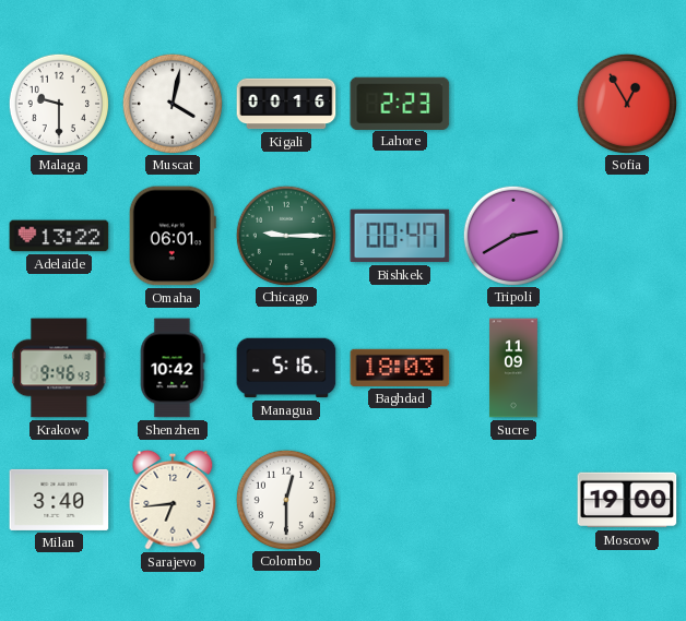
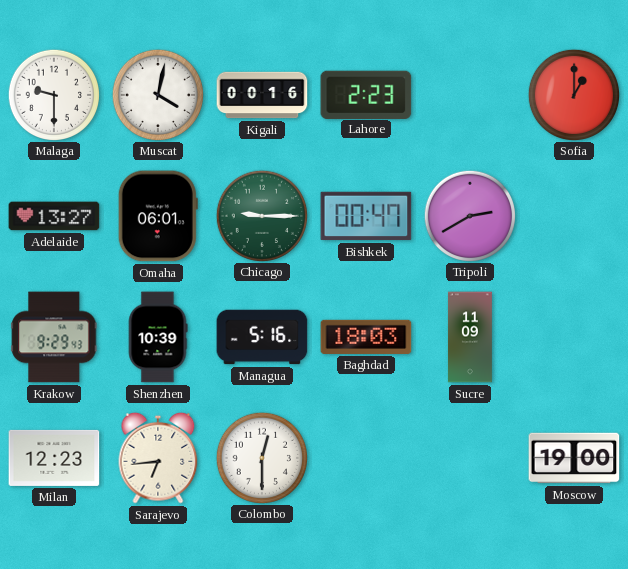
Sofia: 12:55 -> 1:00 (573, 94)
Adelaide: 13:22 -> 13:27 (54, 216)
Krakow: 9:46 -> 9:29 (54, 337)
Shenzhen: 10:42 -> 10:39 (158, 337)
Milan: 3:40 -> 12:23 (54, 458)
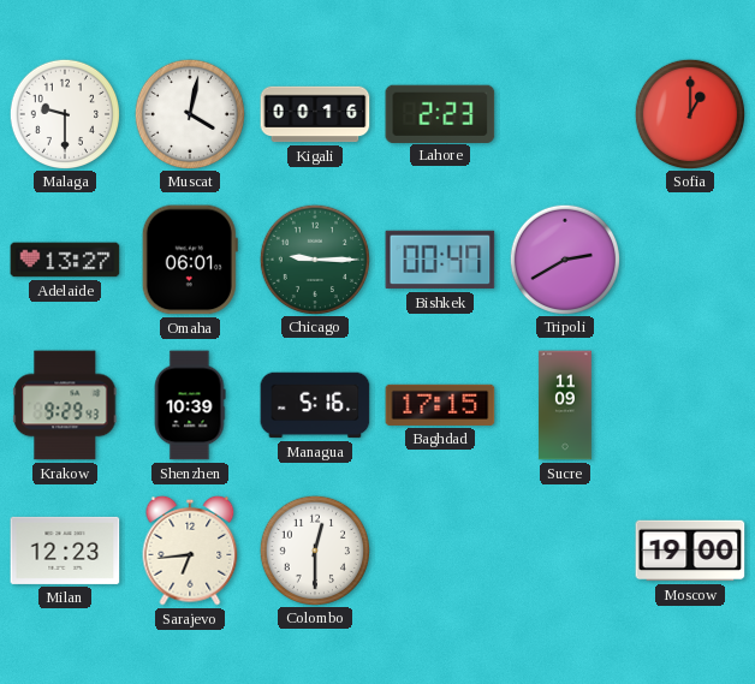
Baghdad: 18:03 -> 17:15 (440, 405)
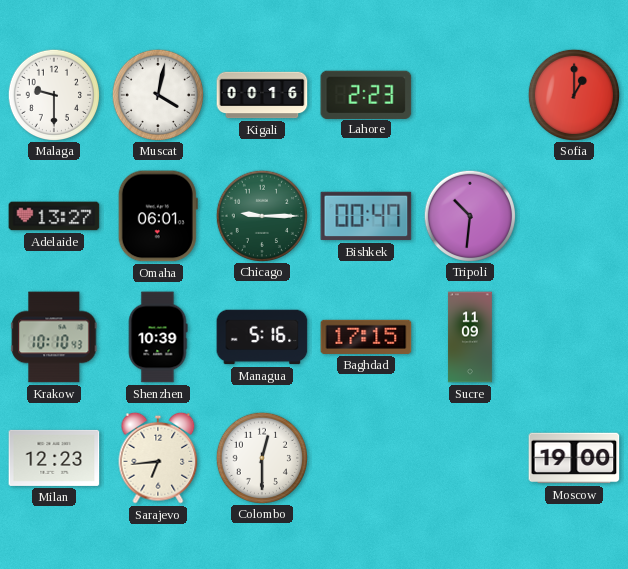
Tripoli: 2:40 -> 10:31 (469, 215)
Krakow: 9:29 -> 10:10 (54, 337)
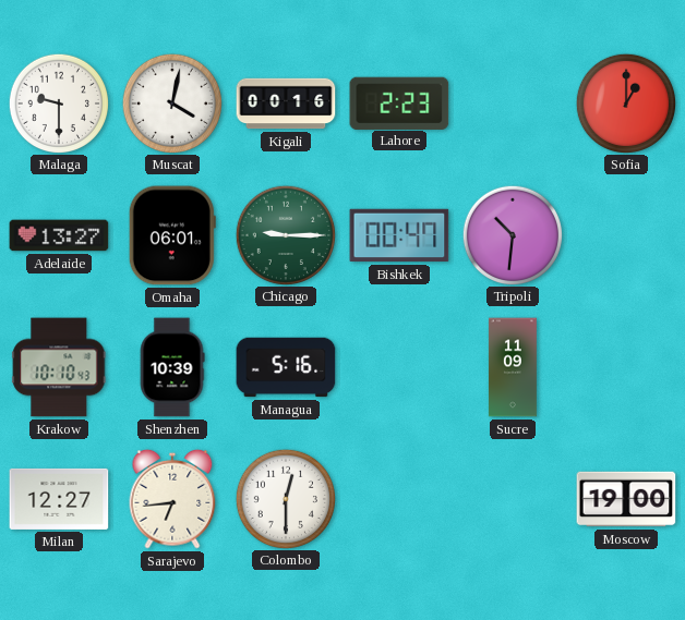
Baghdad: 17:15 -> none (366, 337)
Milan: 12:23 -> 12:27 (59, 499)
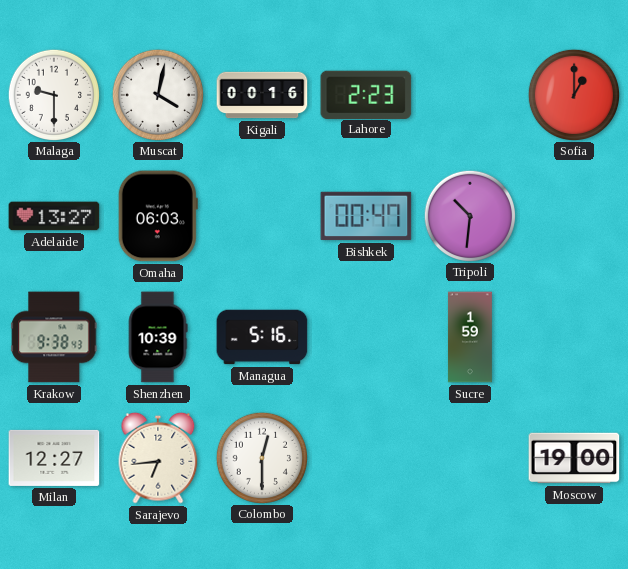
Omaha: 06:01 -> 06:03 (158, 216)
Chicago: 9:15 -> none (285, 234)
Krakow: 10:10 -> 9:38 (54, 337)
Sucre: 11:09 -> 1:59 (470, 337)
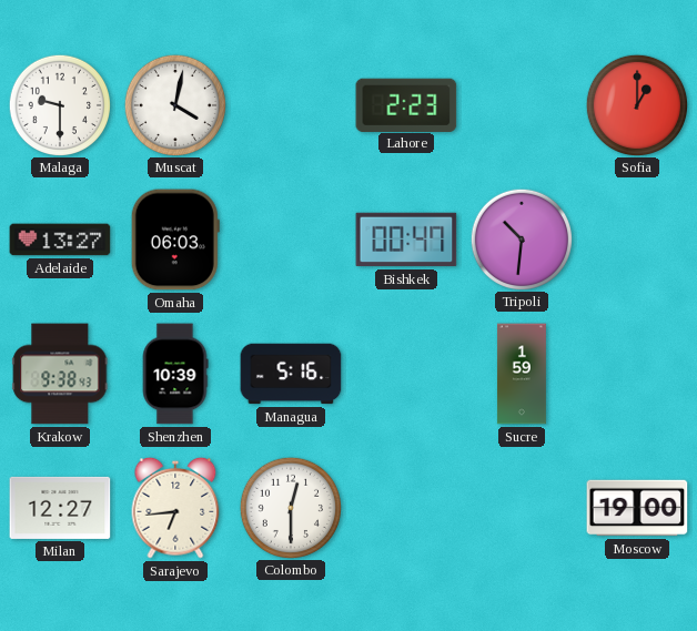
Kigali: 00:16 -> none (262, 95)
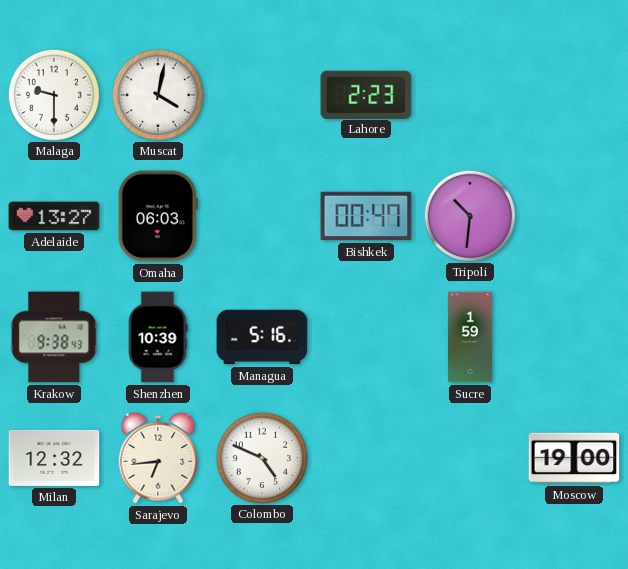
Sofia: 1:00 -> none (636, 104)
Milan: 12:27 -> 12:32 (54, 458)
Colombo: 12:30 -> 4:49 (261, 457)
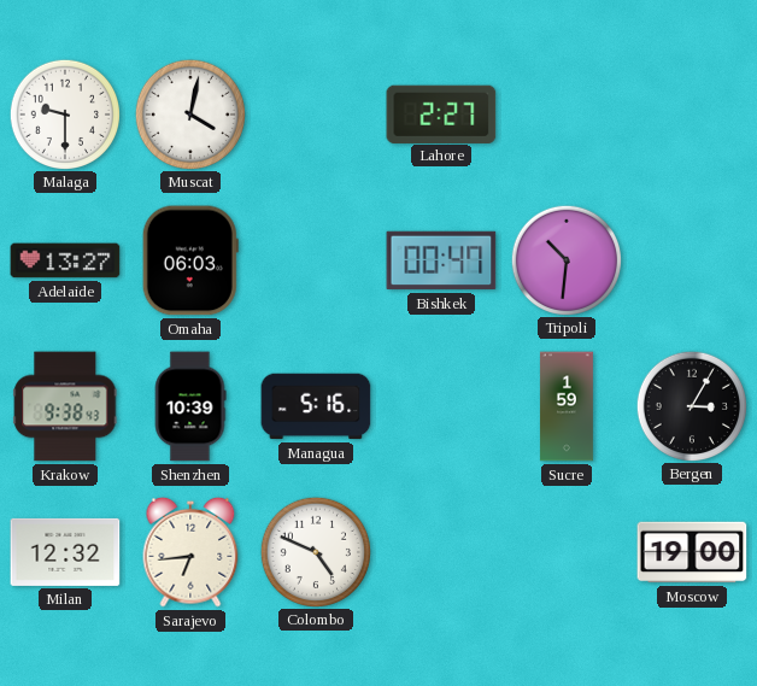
Lahore: 2:23 -> 2:27 (441, 113)
Bergen: none -> 3:05 (691, 405)
